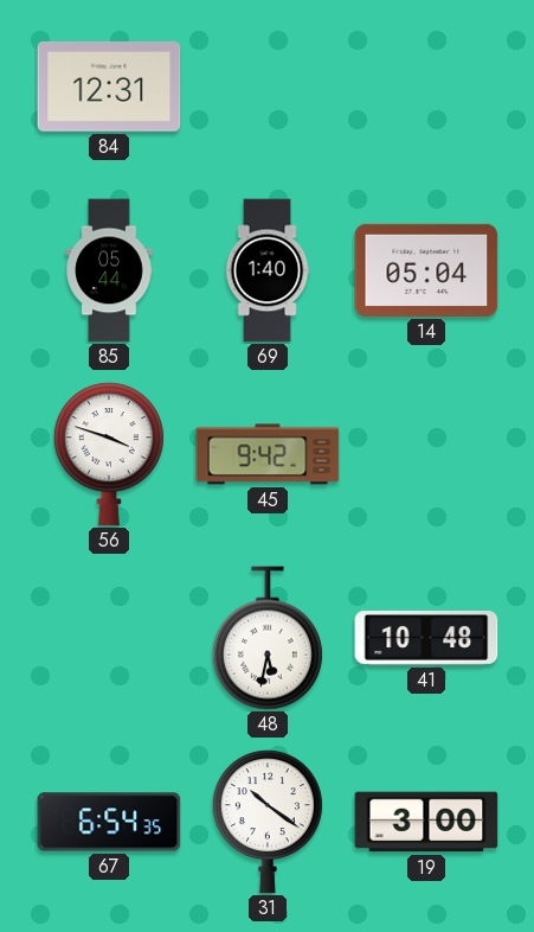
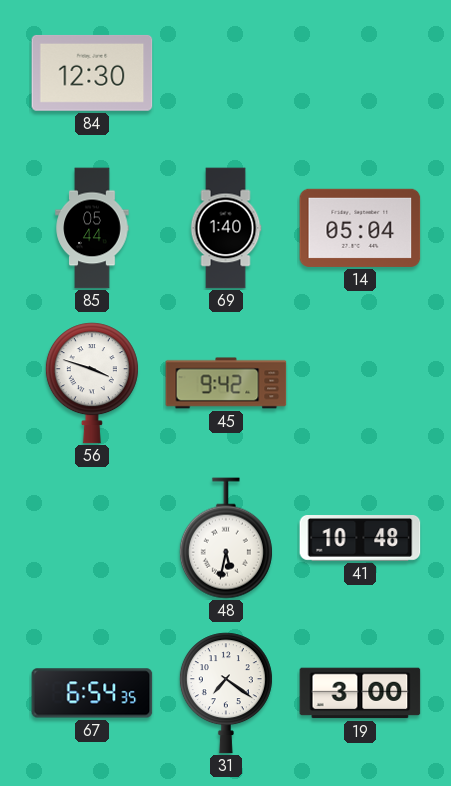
84: 12:31 -> 12:30 (92, 73)
31: 10:21 -> 7:21 (226, 693)
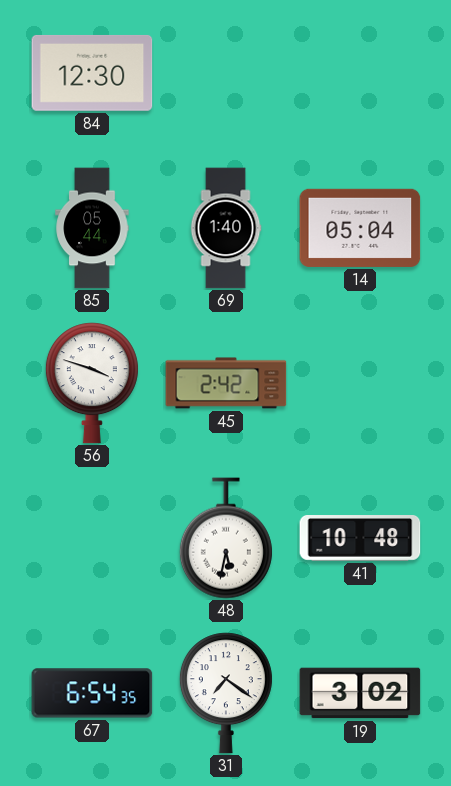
45: 9:42 -> 2:42 (226, 383)
19: 3:00 -> 3:02 (360, 693)
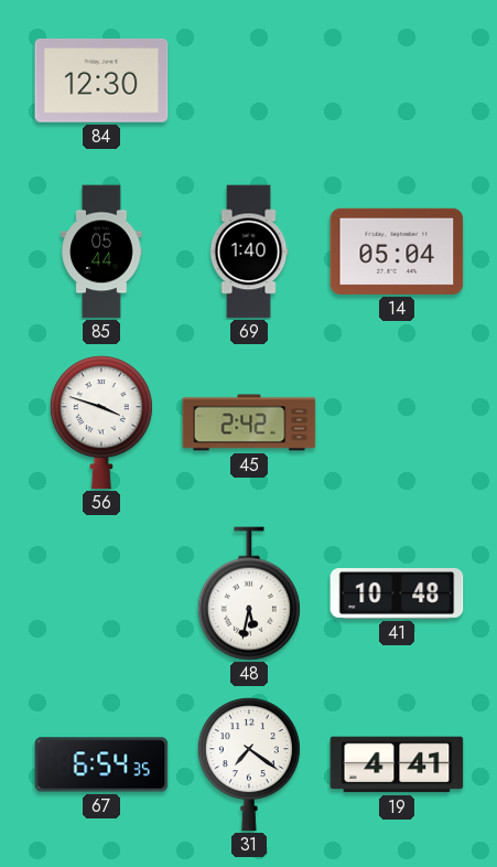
19: 3:02 -> 4:41 (397, 764)
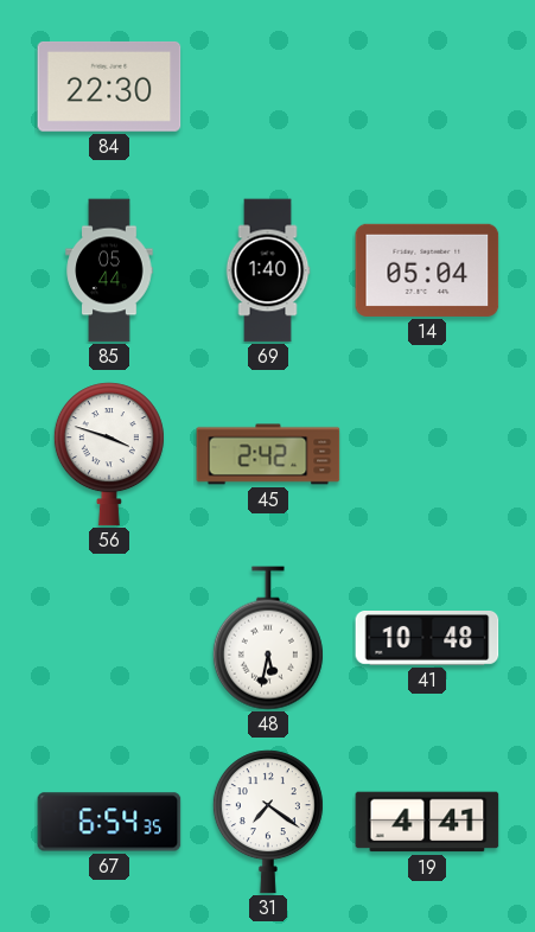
84: 12:30 -> 22:30 (109, 87)
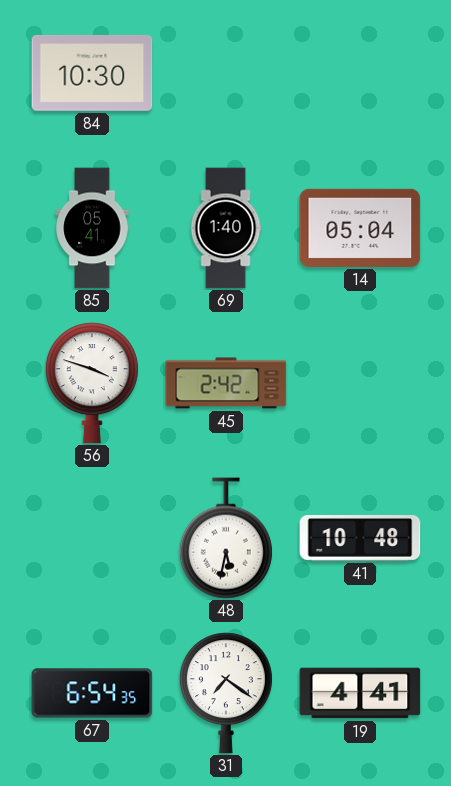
84: 22:30 -> 10:30 (92, 73)
85: 05:44 -> 05:41 (92, 228)
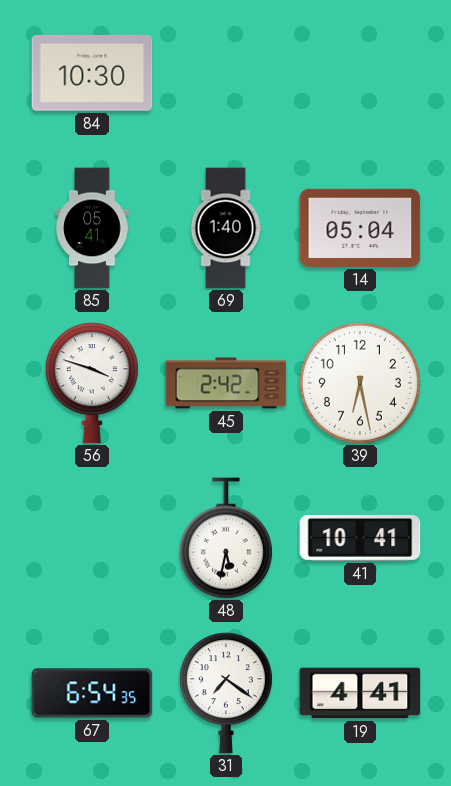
39: none -> 6:28 (360, 383)
41: 10:48 -> 10:41 (360, 539)
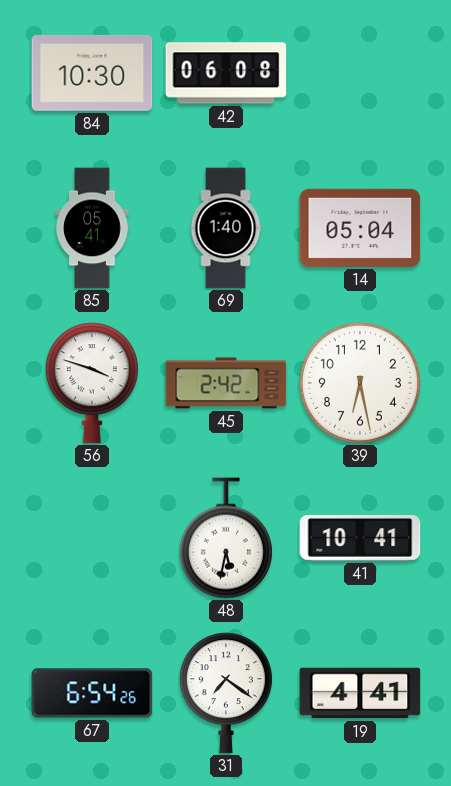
42: none -> 06:08 (226, 73)
67: 6:54:35 -> 6:54:26 (92, 693)
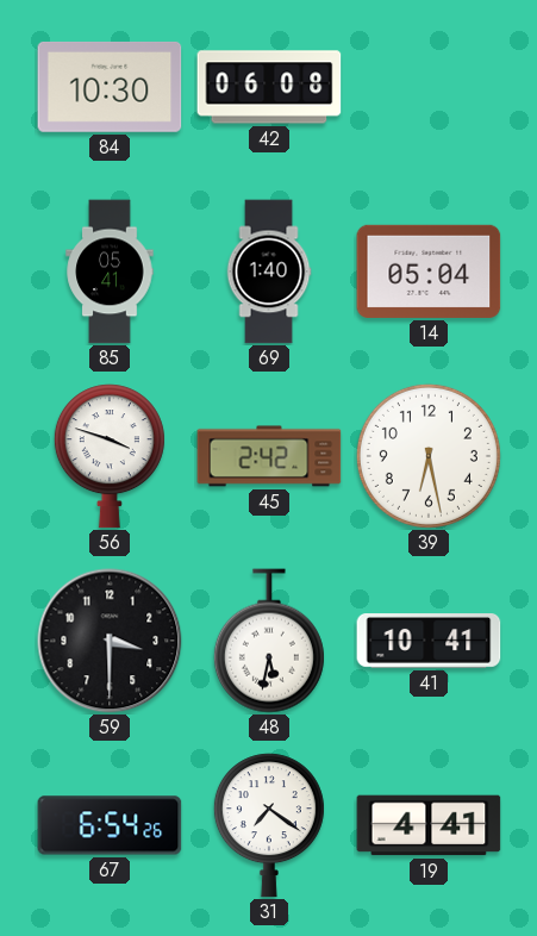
59: none -> 3:30 (110, 641)
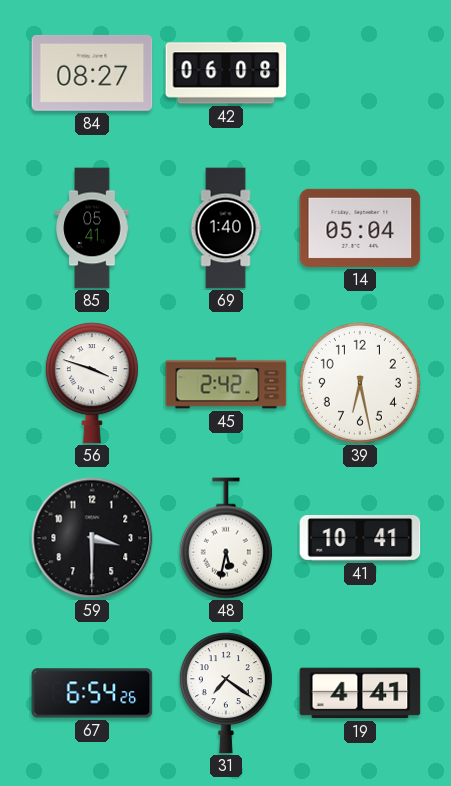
84: 10:30 -> 08:27 (92, 73)
